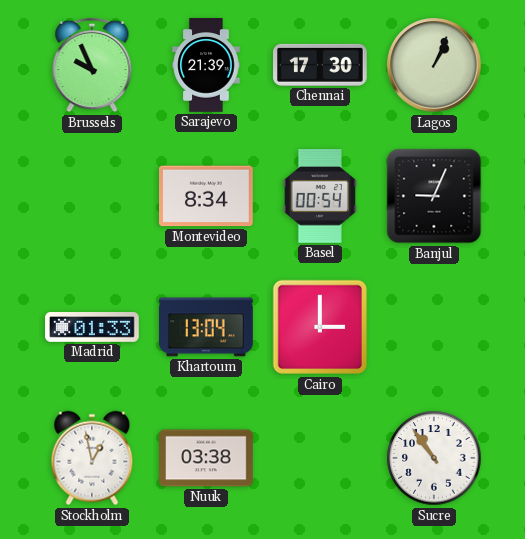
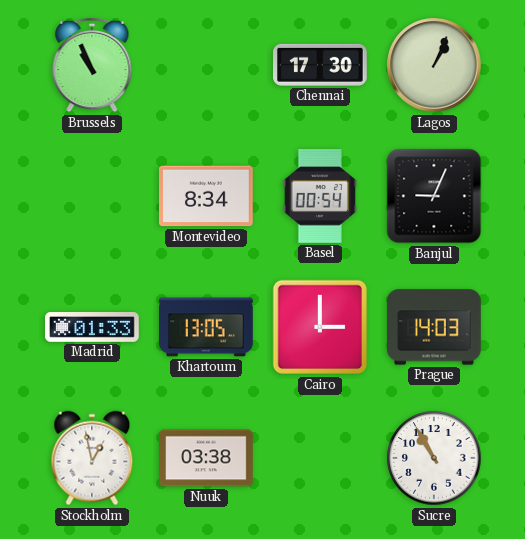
Brussels: 9:56 -> 10:56 (92, 65)
Sarajevo: 21:39 -> none (206, 65)
Khartoum: 13:04 -> 13:05 (207, 327)
Prague: none -> 14:03 (435, 327)
Sucre: 10:54 -> 10:55 (434, 458)
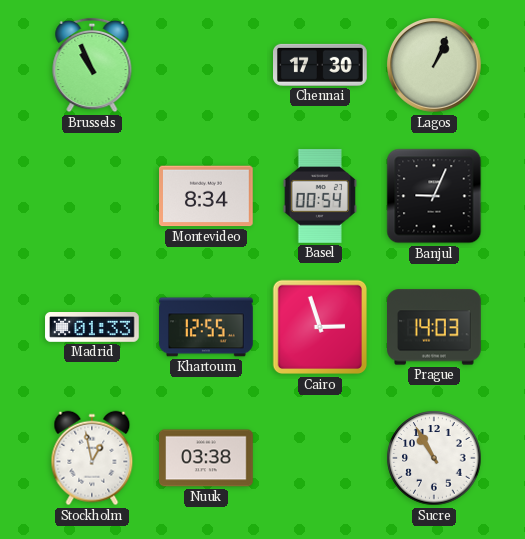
Khartoum: 13:05 -> 12:55 (207, 327)
Cairo: 3:00 -> 2:57 (320, 327)
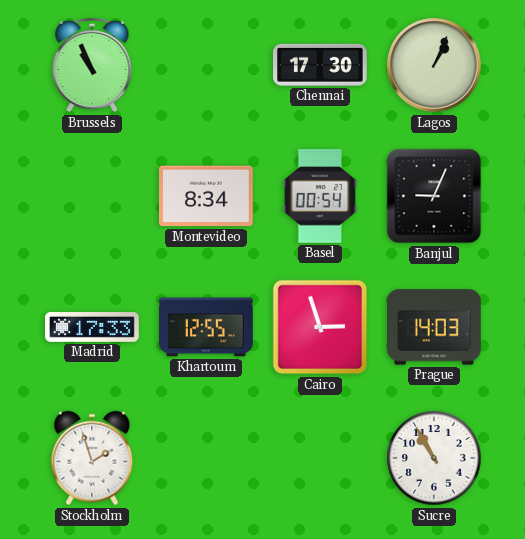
Madrid: 01:33 -> 17:33 (92, 327)
Stockholm: 12:58 -> 1:57 (92, 458)
Nuuk: 03:38 -> none (207, 458)
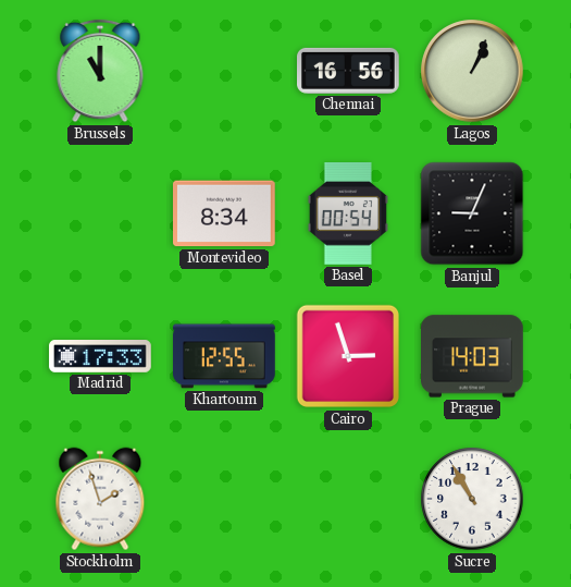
Brussels: 10:56 -> 11:00 (100, 71)
Chennai: 17:30 -> 16:56 (349, 71)
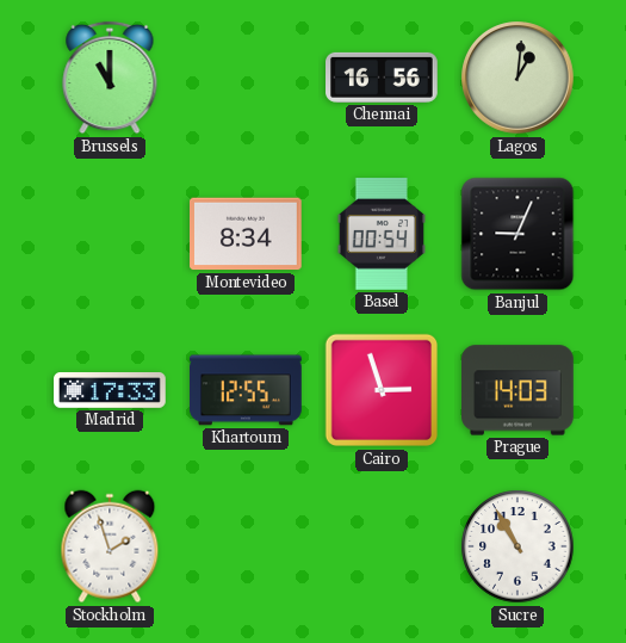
Lagos: 1:04 -> 1:01 (517, 78)
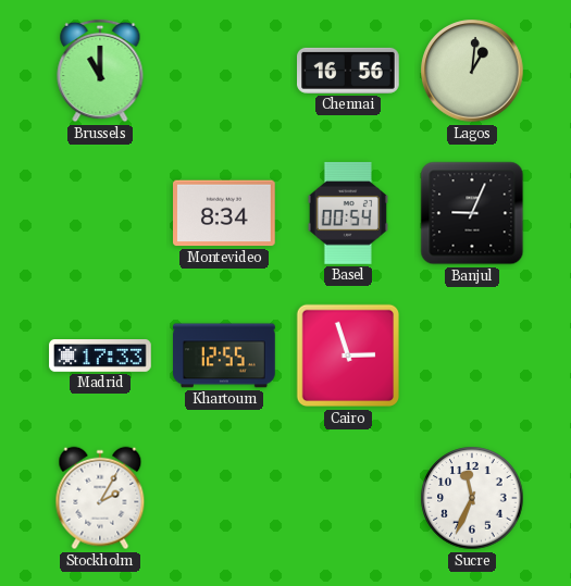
Prague: 14:03 -> none (519, 390)
Stockholm: 1:57 -> 2:05 (100, 498)
Sucre: 10:55 -> 11:34 (472, 498)
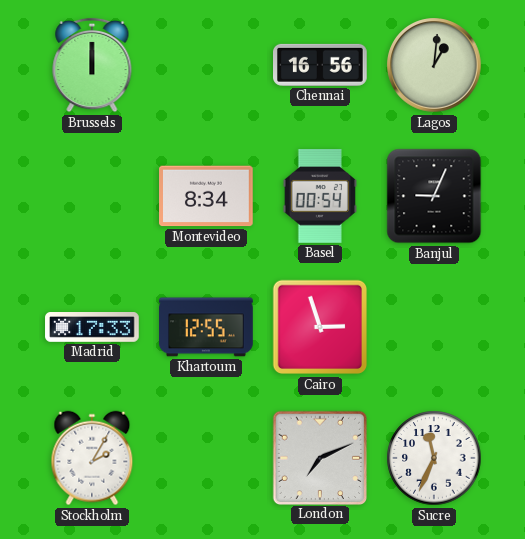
Brussels: 11:00 -> 12:00 (92, 65)
London: none -> 7:11 (319, 457)
